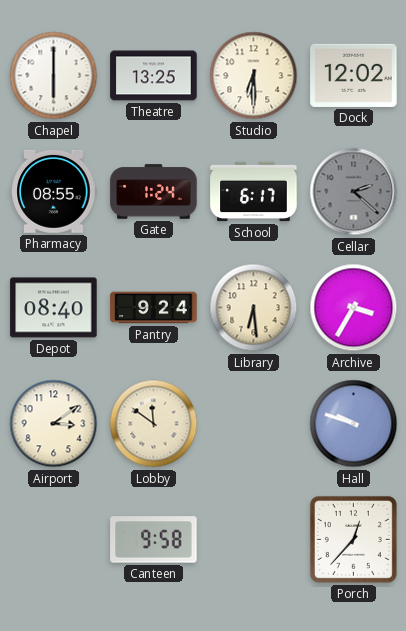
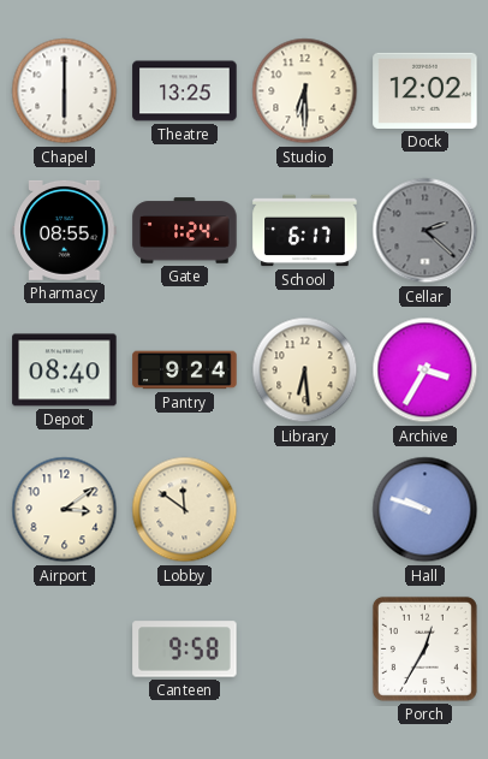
Porch: 12:37 -> 12:35 (424, 648)
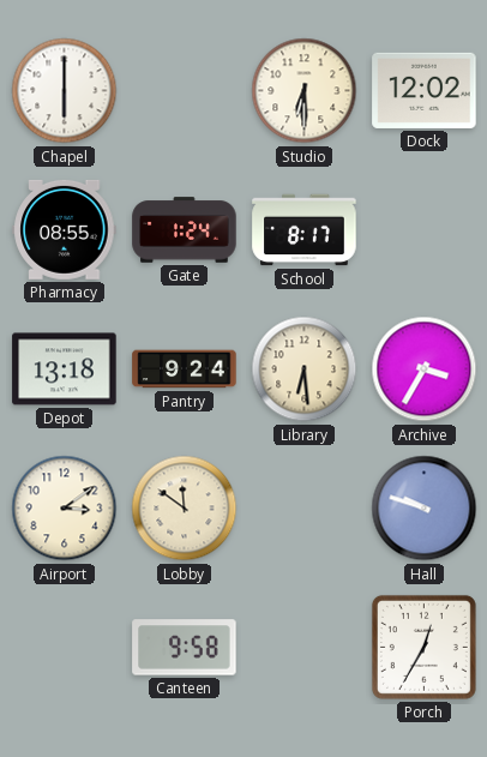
Theatre: 13:25 -> none (185, 91)
School: 6:17 -> 8:17 (305, 230)
Cellar: 2:22 -> none (425, 231)
Depot: 08:40 -> 13:18 (65, 370)
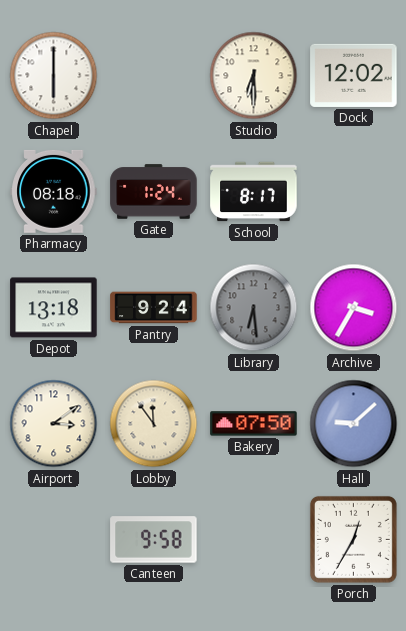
Pharmacy: 08:55 -> 08:18 (54, 191)
Library dial: cream -> grey (254, 308)
Lobby: 11:51 -> 11:54 (154, 424)
Bakery: none -> 07:50 (254, 424)
Hall: 9:48 -> 9:08 (354, 424)
